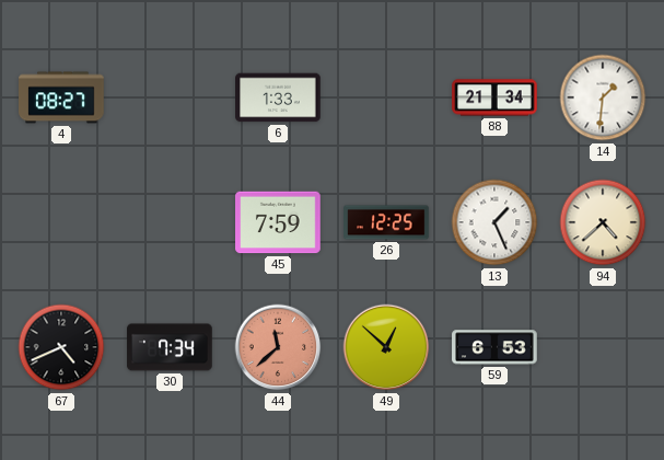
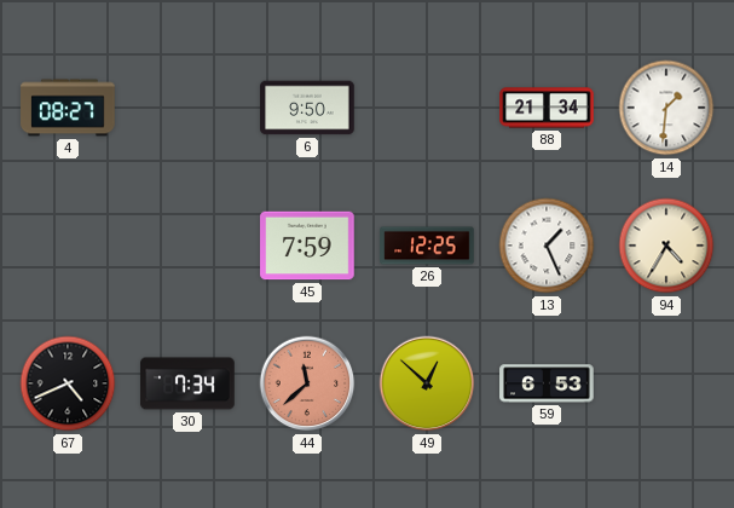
6: 1:33 -> 9:50 (307, 108)
94: 4:38 -> 4:35 (666, 246)
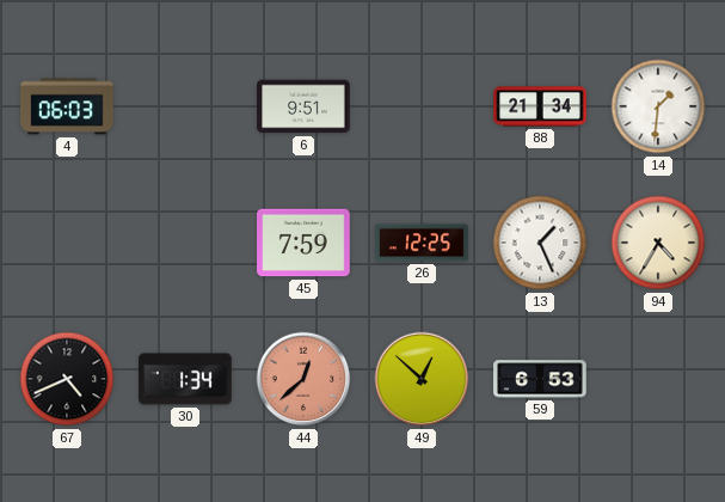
4: 08:27 -> 06:03 (67, 106)
6: 9:50 -> 9:51 (303, 106)
30: 7:34 -> 1:34 (185, 379)
44: 11:38 -> 12:38 (303, 379)
